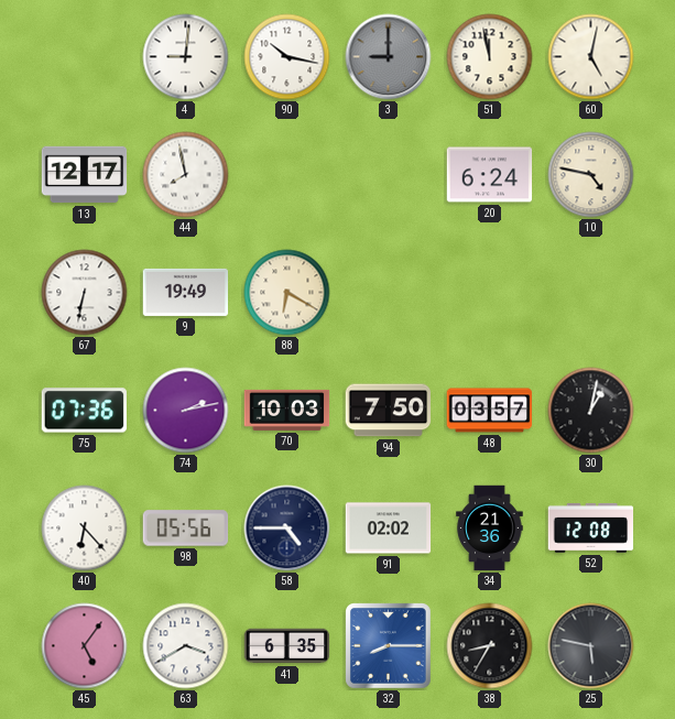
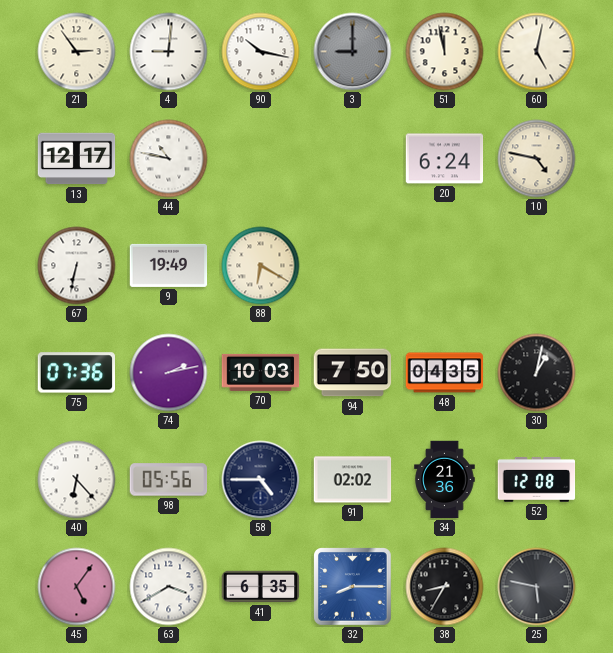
21: none -> 2:54 (77, 52)
44: 7:58 -> 10:47 (169, 159)
48: 03:57 -> 04:35 (445, 373)
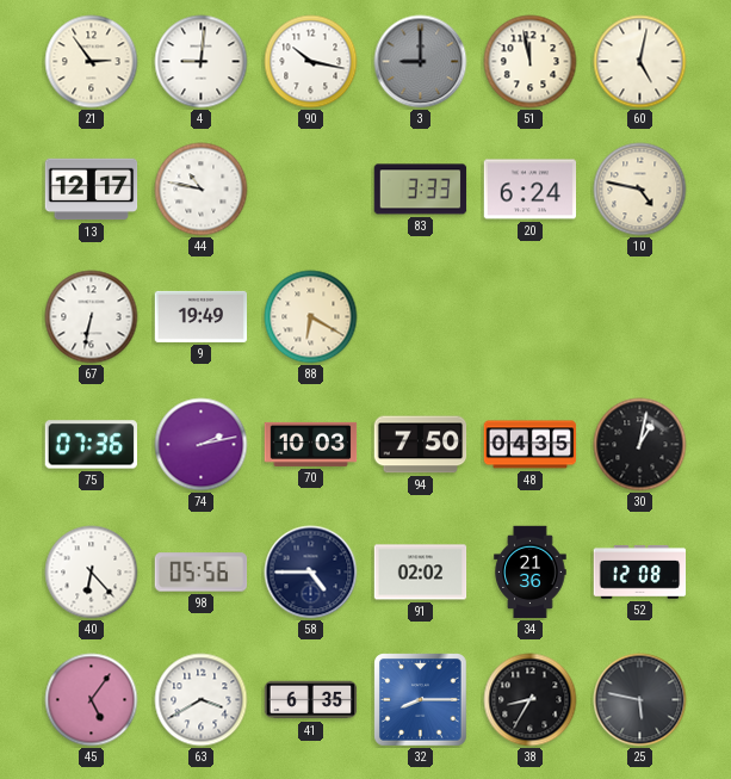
83: none -> 3:33 (421, 190)
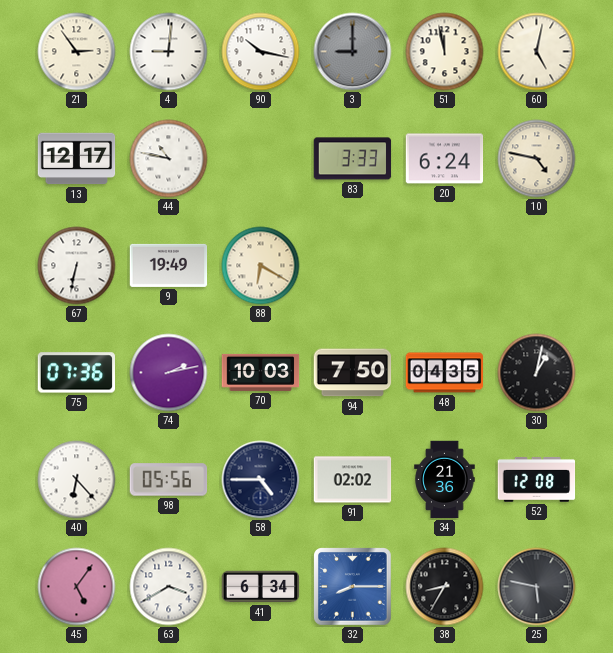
41: 6:35 -> 6:34 (261, 587)
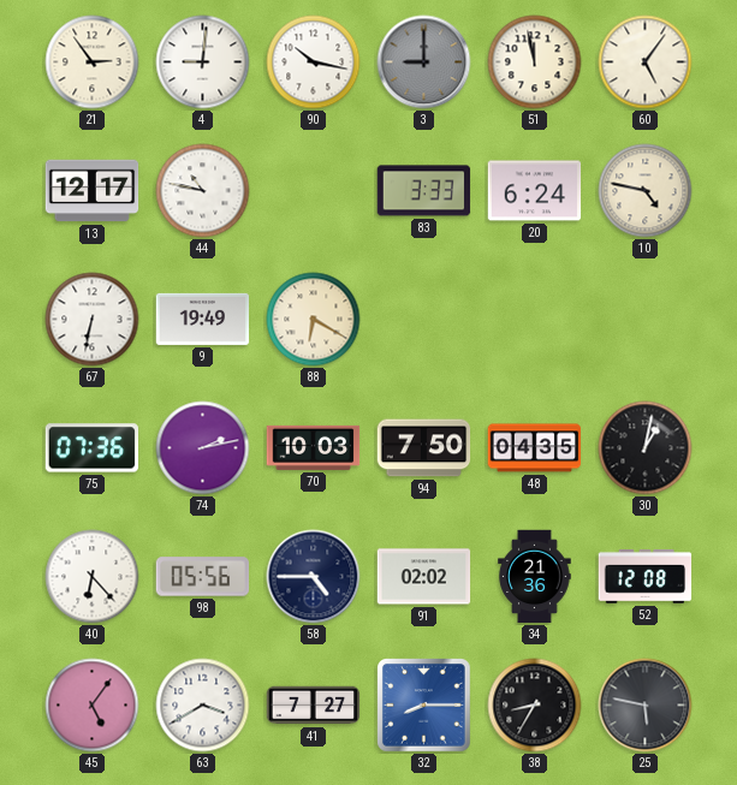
60: 5:02 -> 5:06 (646, 63)
41: 6:34 -> 7:27 (314, 706)
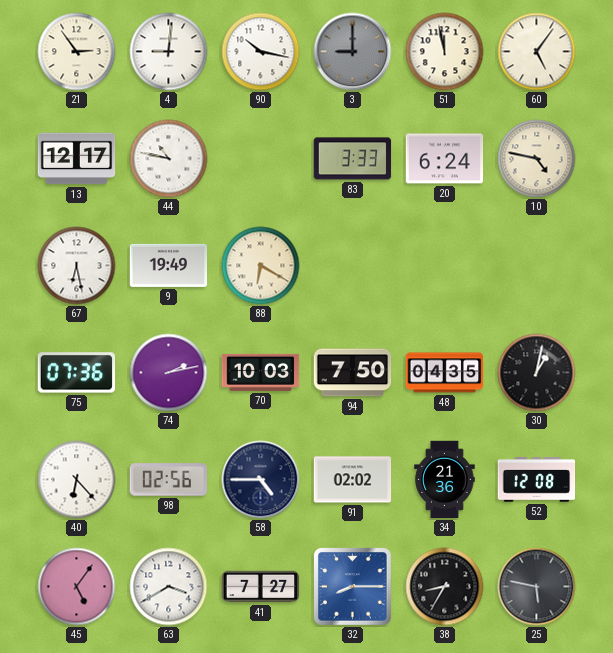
67: 6:32 -> 6:28 (77, 266)
98: 05:56 -> 02:56 (169, 480)
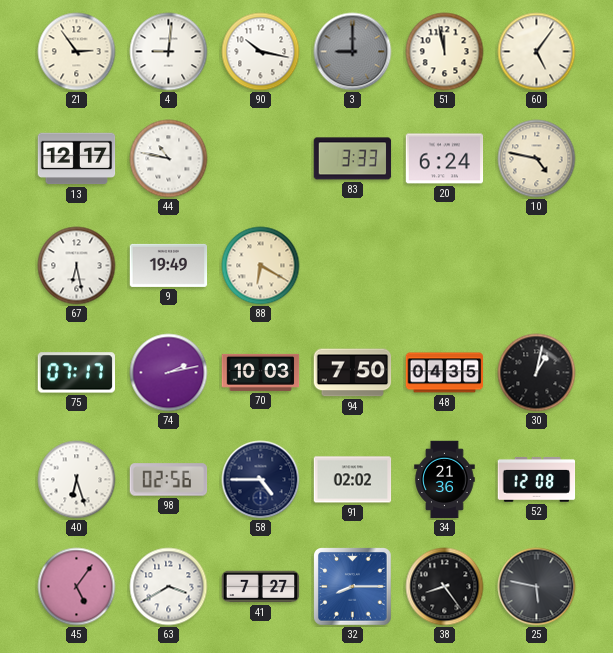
75: 07:36 -> 07:17 (76, 373)
40: 6:23 -> 6:27 (77, 480)
38: 8:35 -> 8:24 (445, 587)
